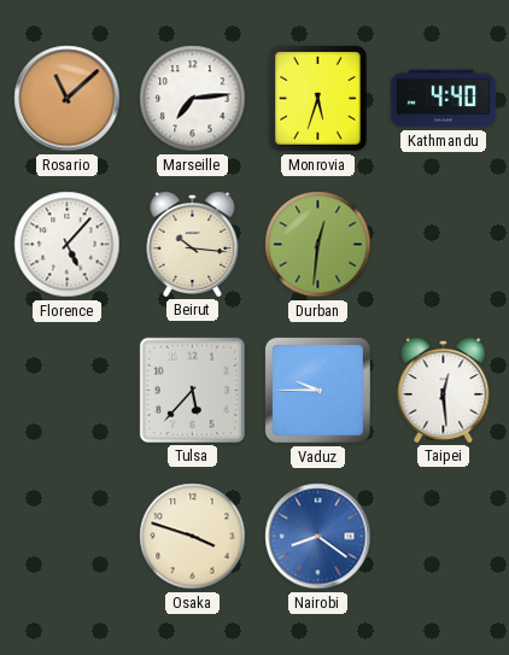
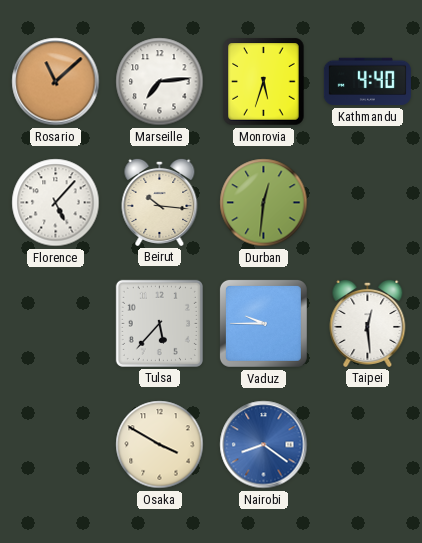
Osaka: 3:48 -> 3:50 (160, 445)
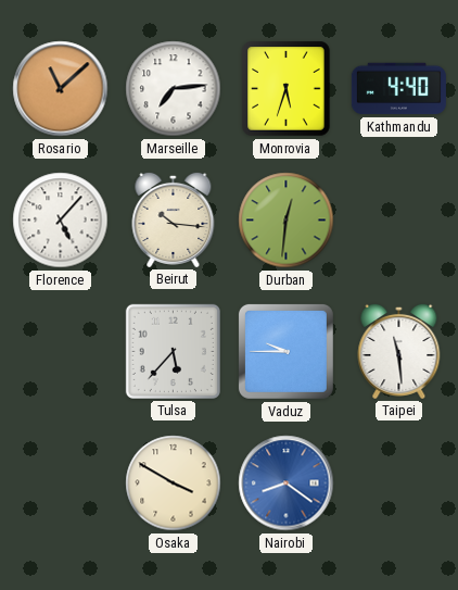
Taipei: 12:29 -> 11:29 (399, 351)
